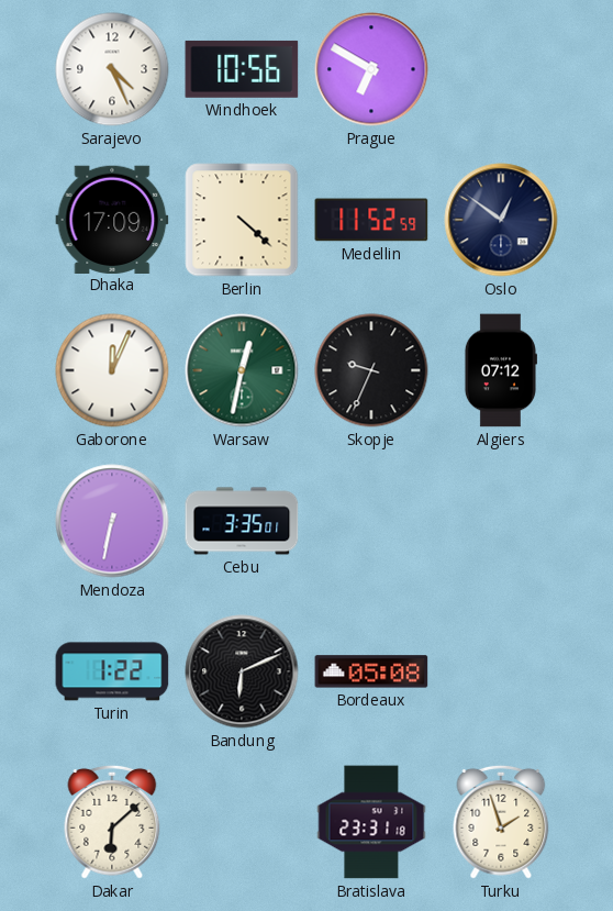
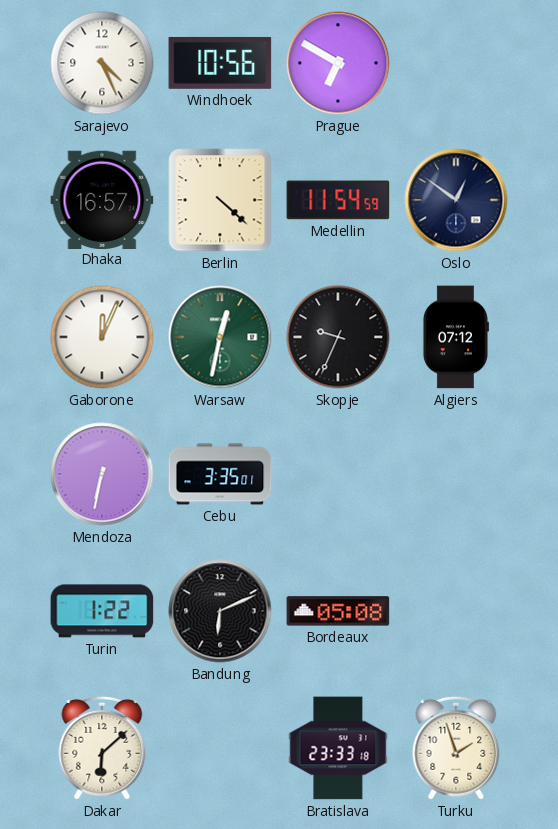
Dhaka: 17:09 -> 16:57 (102, 199)
Medellin: 11:52 -> 11:54 (338, 200)
Bratislava: 23:31 -> 23:33 (338, 748)
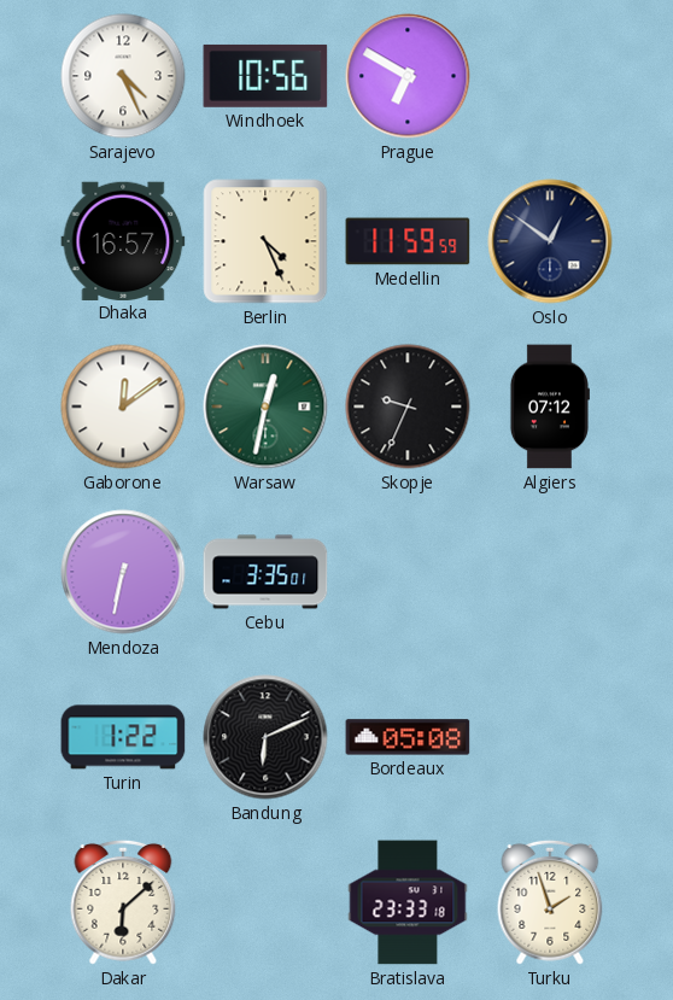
Berlin: 4:22 -> 4:26 (265, 241)
Medellin: 11:54 -> 11:59 (408, 241)
Gaborone: 12:04 -> 12:09 (123, 407)
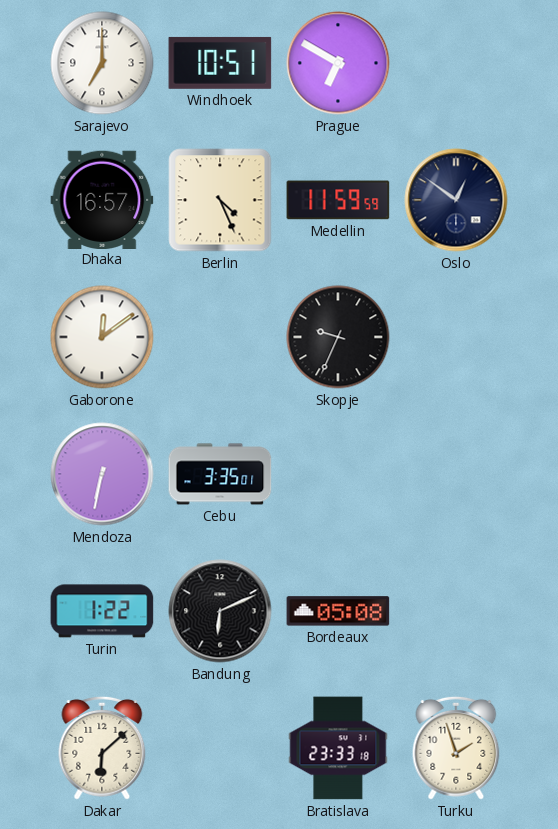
Sarajevo: 4:26 -> 7:00 (102, 63)
Windhoek: 10:56 -> 10:51 (220, 63)
Warsaw: 12:32 -> none (265, 407)
Algiers: 07:12 -> none (549, 407)
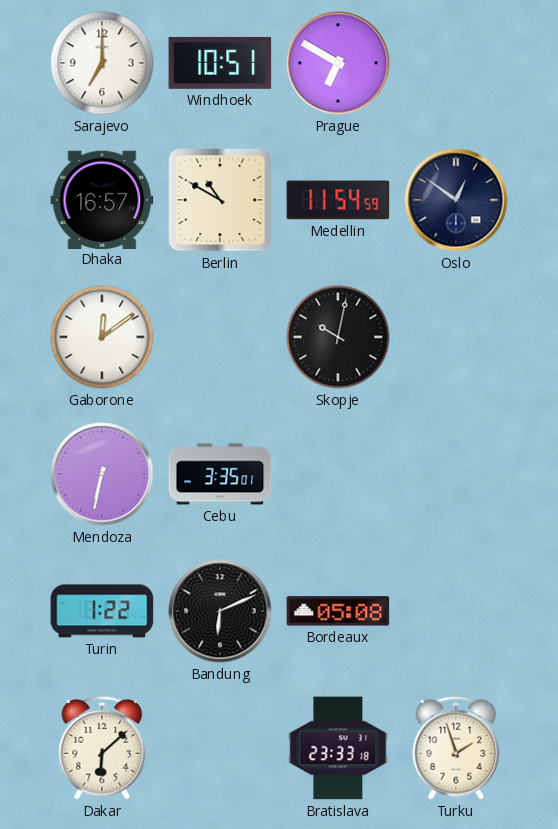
Berlin: 4:26 -> 10:50 (220, 200)
Medellin: 11:59 -> 11:54 (338, 200)
Skopje: 9:34 -> 10:02 (338, 337)
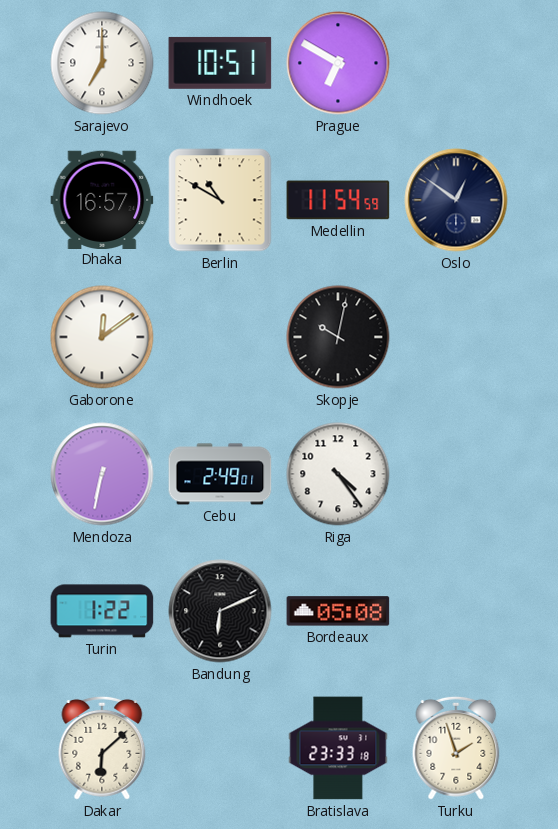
Cebu: 3:35 -> 2:49 (220, 474)
Riga: none -> 4:24 (338, 474)
